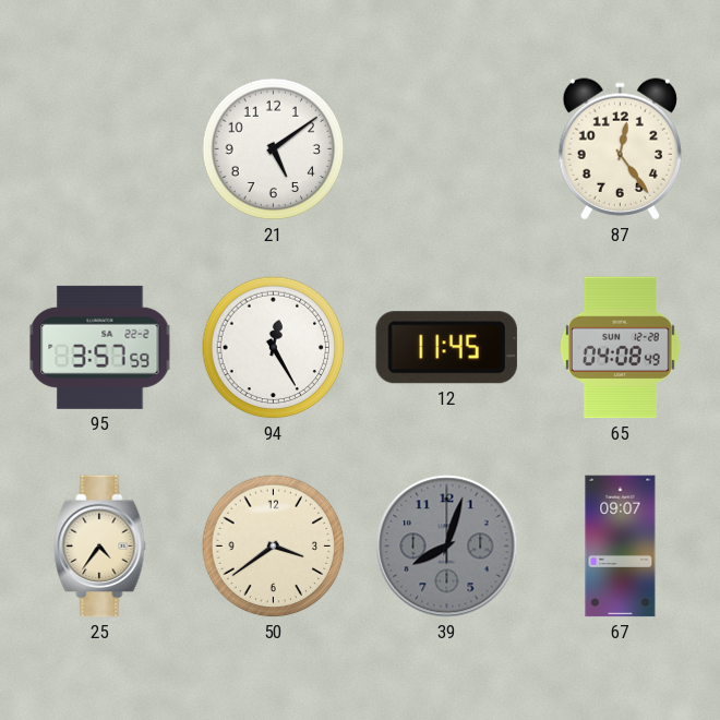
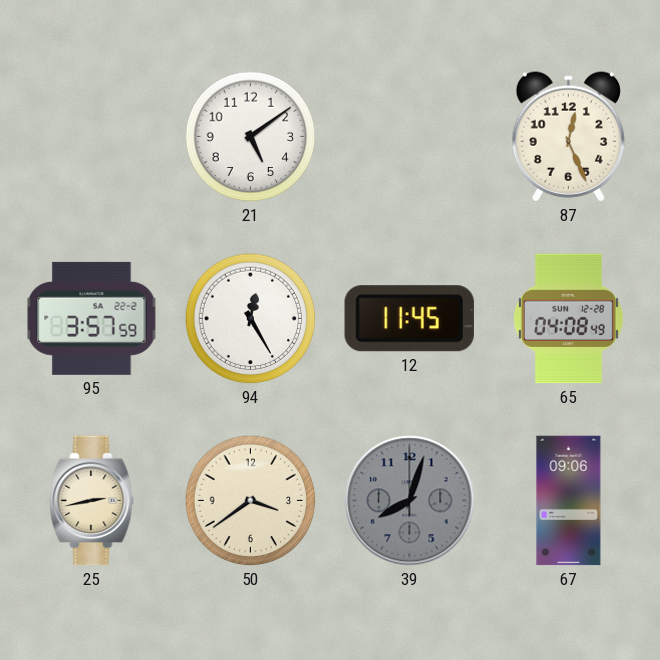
87: 12:24 -> 12:26 (568, 137)
25: 4:36 -> 2:43 (92, 501)
67: 09:07 -> 09:06 (569, 501)
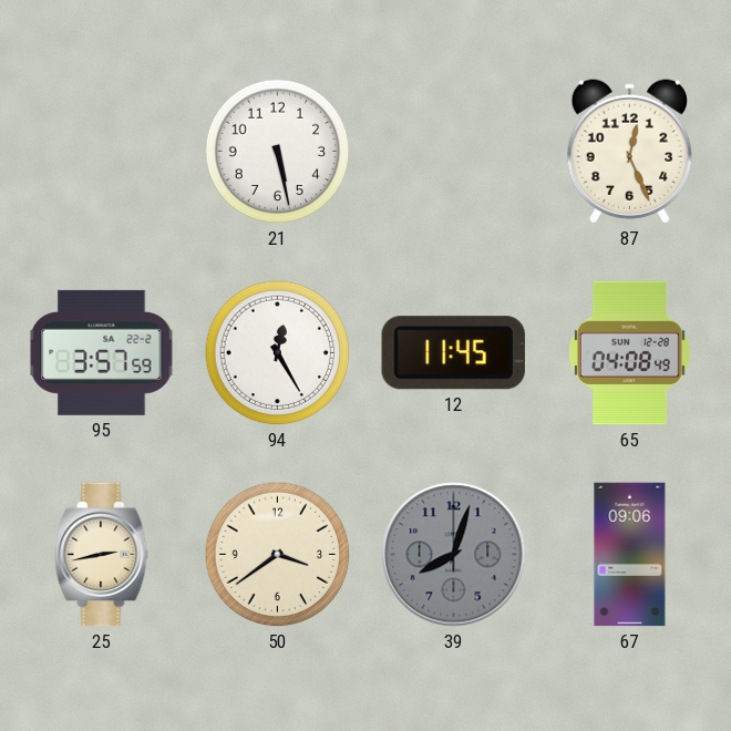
21: 5:09 -> 5:28 (278, 152)
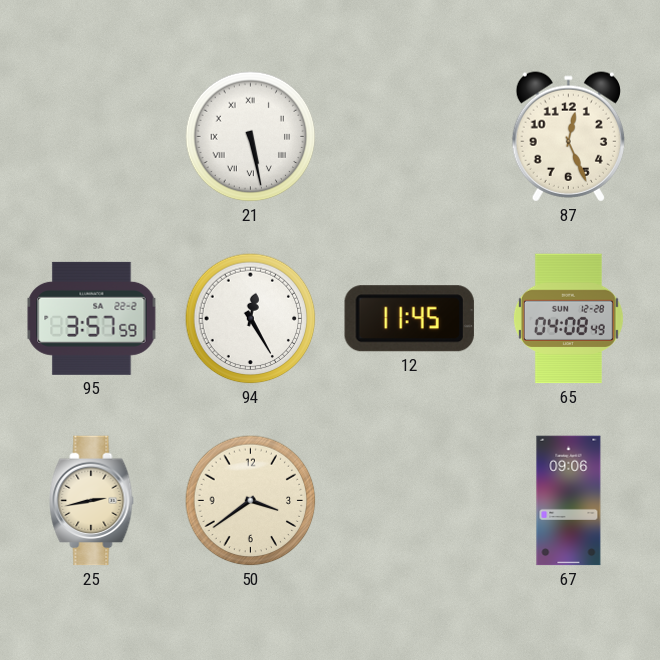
21 numerals: Arabic -> Roman (251, 137)
39: 8:03 -> none (454, 555)
